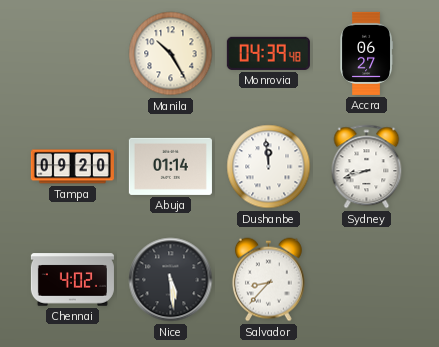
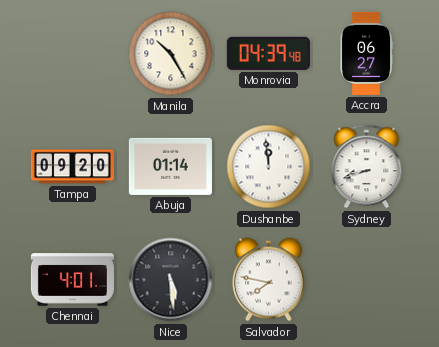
Chennai: 4:02 -> 4:01 (72, 280)
Salvador: 8:37 -> 7:47 (268, 280)
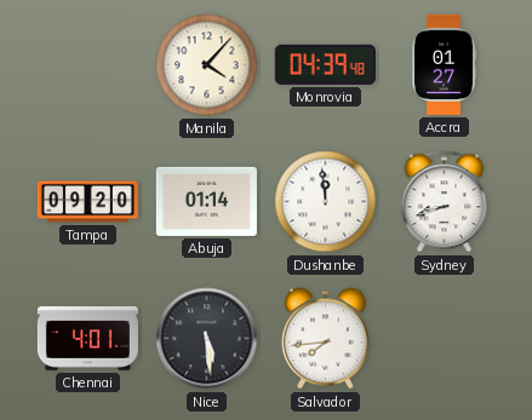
Manila: 10:25 -> 4:07 (207, 65)
Accra: 06:27 -> 01:27 (444, 64)
Salvador: 7:47 -> 7:44 (325, 339)
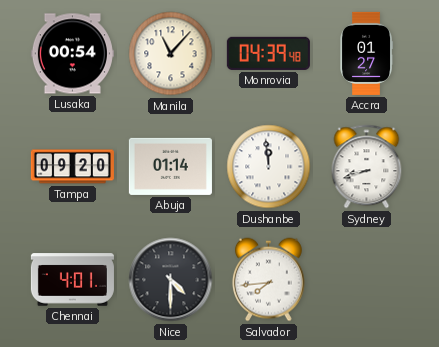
Lusaka: none -> 00:54 (72, 54)
Manila: 4:07 -> 11:07 (171, 54)
Nice: 5:29 -> 4:30 (171, 280)
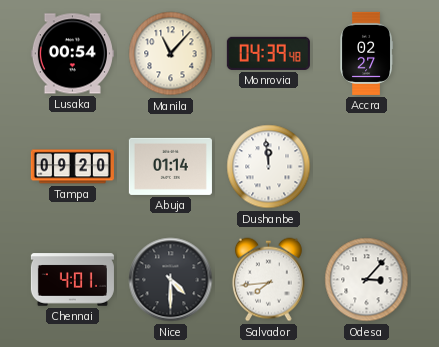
Accra: 01:27 -> 02:27 (366, 53)
Sydney: 8:42 -> none (367, 167)
Odesa: none -> 3:07 (367, 280)
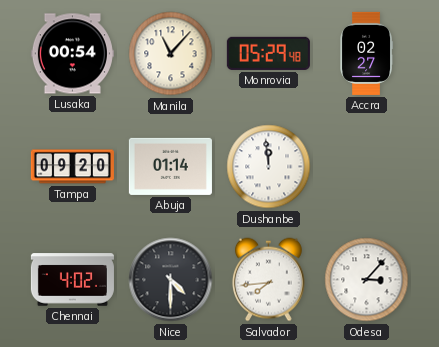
Monrovia: 04:39 -> 05:29 (268, 53)
Chennai: 4:01 -> 4:02 (72, 280)
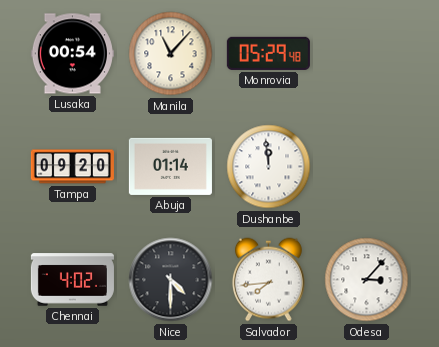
Accra: 02:27 -> none (366, 53)
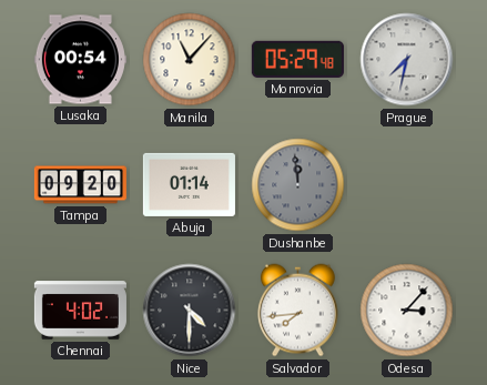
Prague: none -> 7:32 (407, 60)
Dushanbe dial: white -> grey (298, 185)
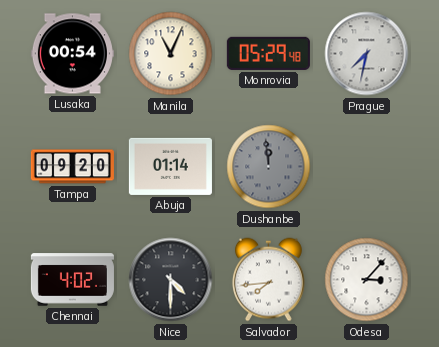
Manila: 11:07 -> 11:04 (171, 54)
